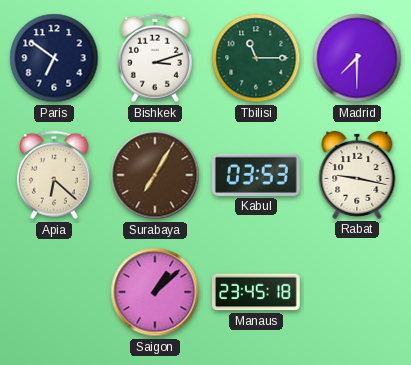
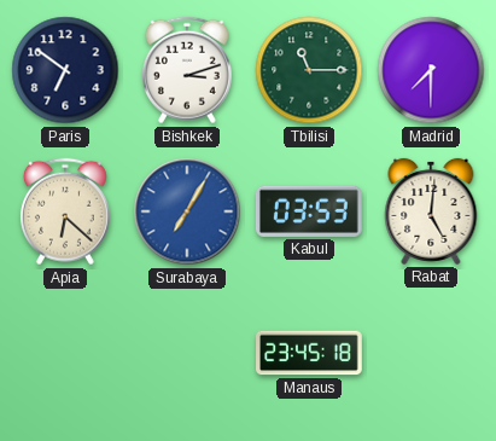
Surabaya dial: brown -> blue (187, 211)
Rabat: 9:17 -> 5:01 (431, 211)
Saigon: 1:08 -> none (155, 292)
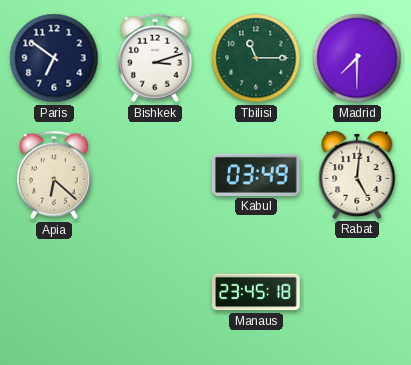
Surabaya: 7:05 -> none (187, 211)
Kabul: 03:53 -> 03:49 (256, 175)
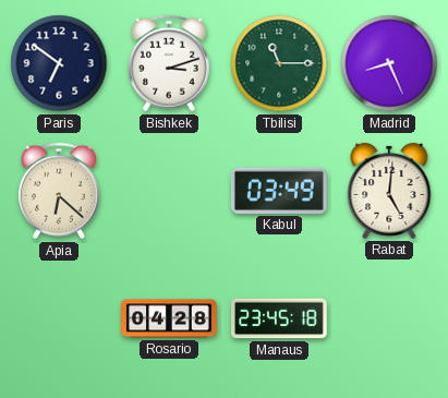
Madrid: 7:30 -> 8:26 (389, 63)
Rosario: none -> 04:28 (170, 318)
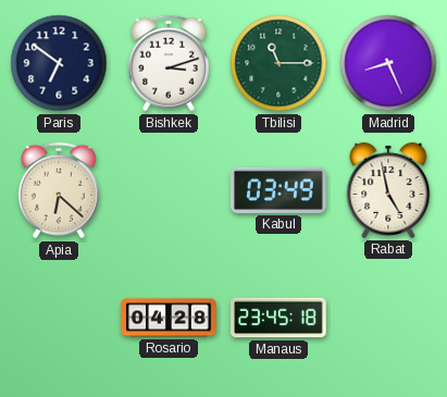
Rabat: 5:01 -> 4:58 (388, 190)
